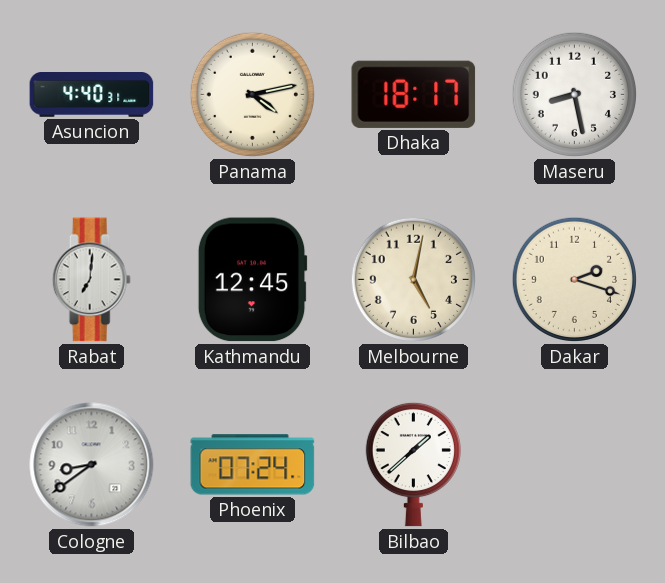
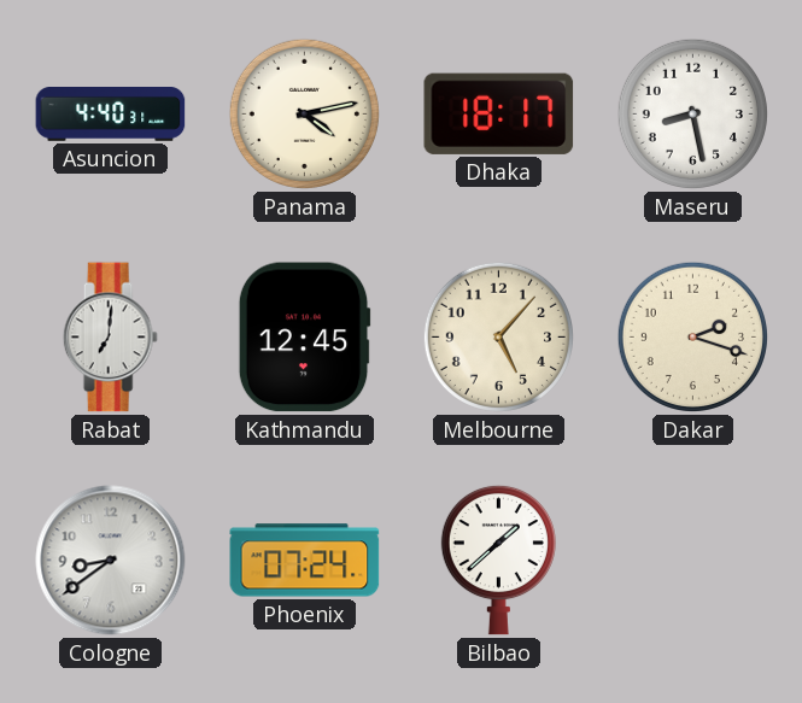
Melbourne: 5:02 -> 5:07 (498, 336)
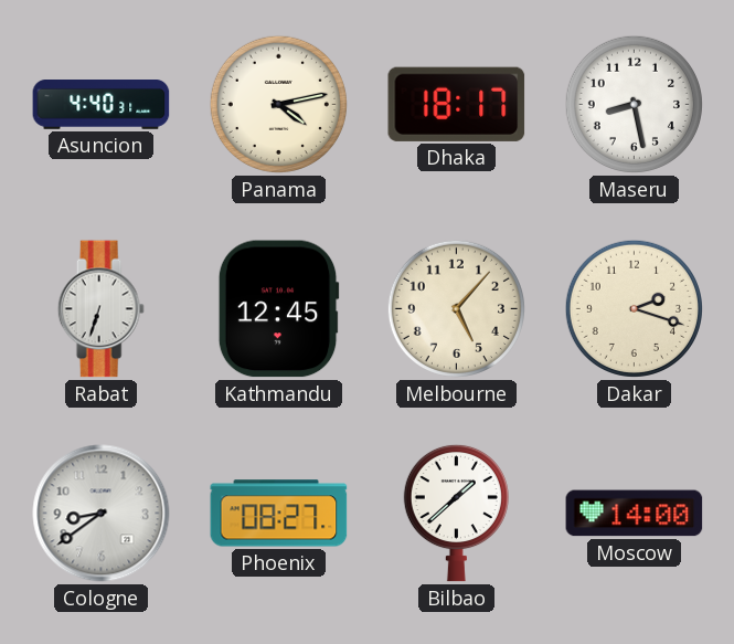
Rabat: 7:01 -> 6:33 (100, 309)
Phoenix: 07:24 -> 08:27 (279, 514)
Moscow: none -> 14:00 (635, 514)
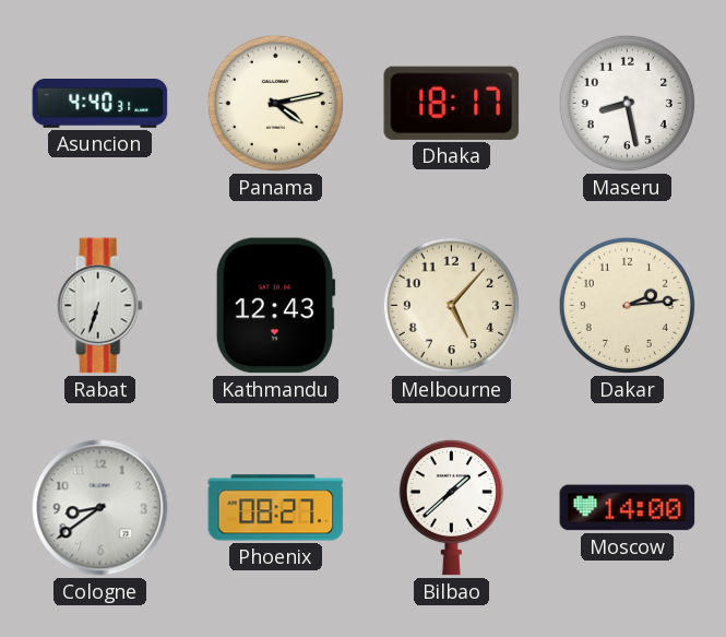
Kathmandu: 12:45 -> 12:43 (275, 306)
Dakar: 2:18 -> 2:14 (627, 305)
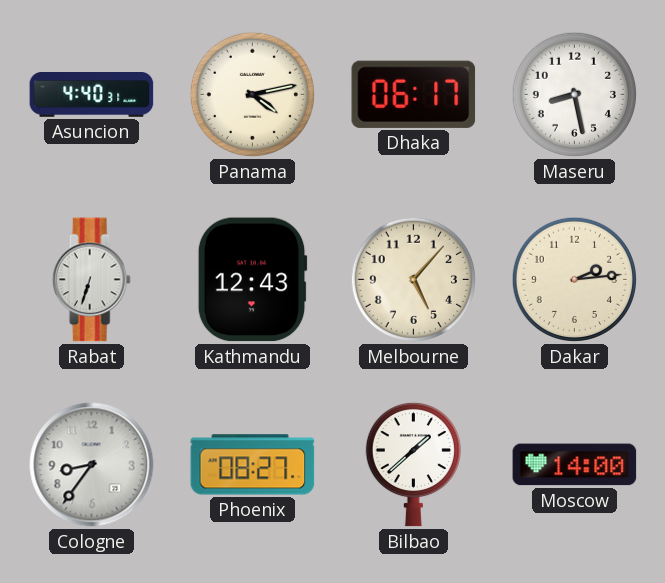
Dhaka: 18:17 -> 06:17 (414, 94)
Cologne: 8:39 -> 8:36 (92, 465)
